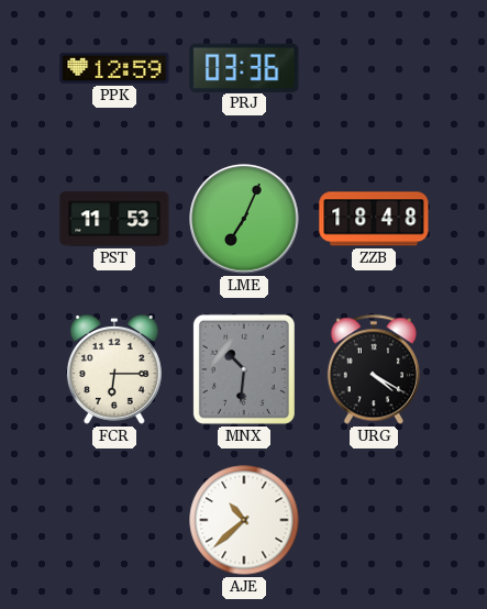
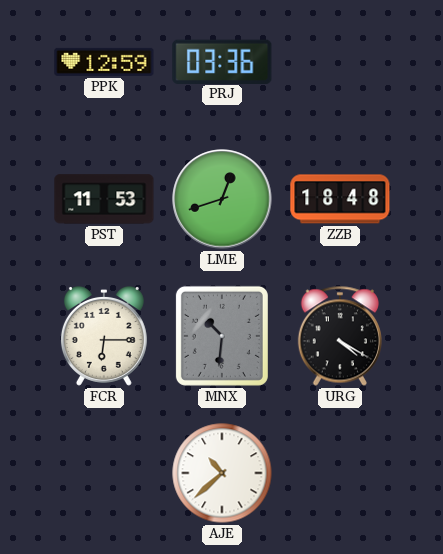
LME: 7:04 -> 12:42 (222, 199)
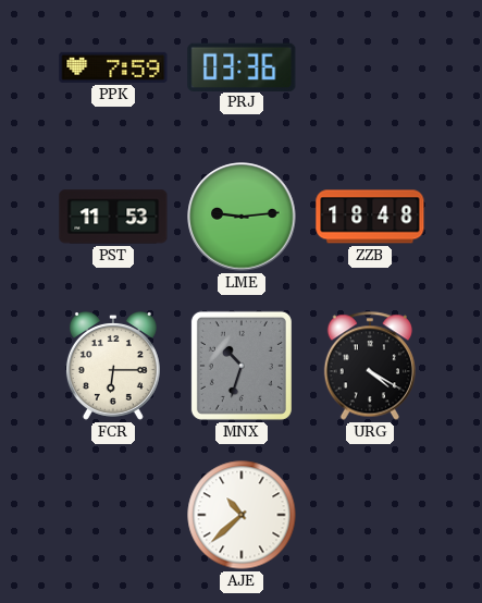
PPK: 12:59 -> 7:59 (113, 67)
LME: 12:42 -> 9:14 (242, 217)
MNX: 10:31 -> 10:33 (242, 366)
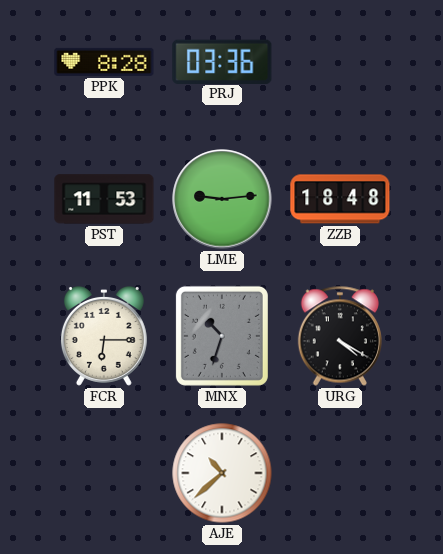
PPK: 7:59 -> 8:28 (104, 62)
